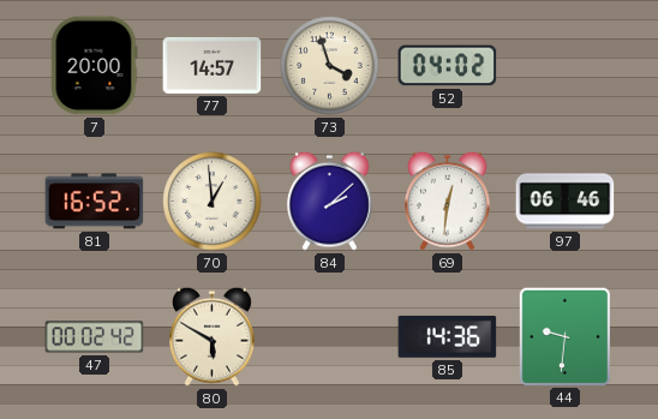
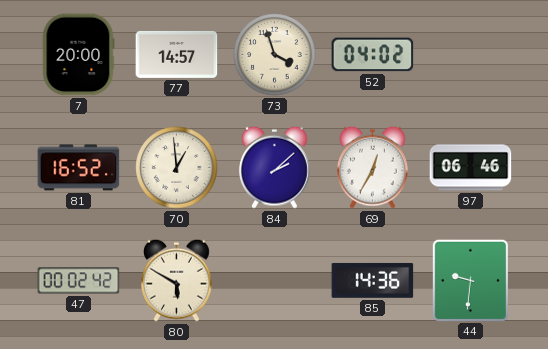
69: 12:31 -> 12:35 (373, 167)
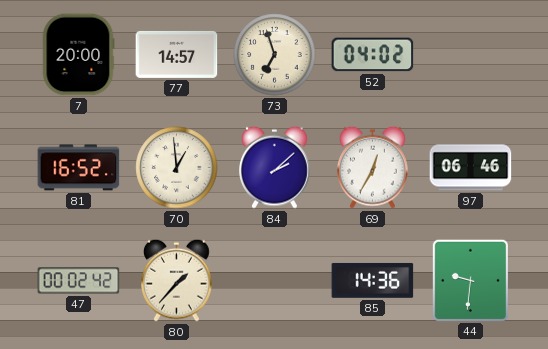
73: 3:57 -> 6:57 (275, 55)
80: 5:50 -> 1:37 (177, 280)
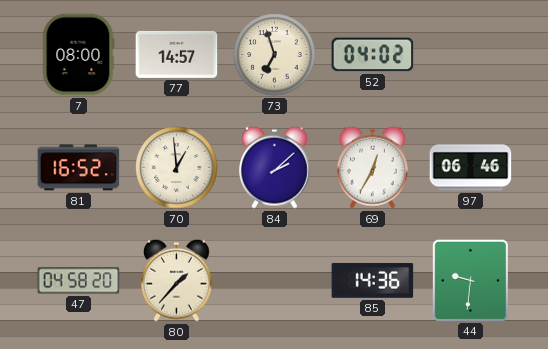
7: 20:00 -> 08:00 (78, 55)
47: 00:02 -> 04:58 (79, 281)
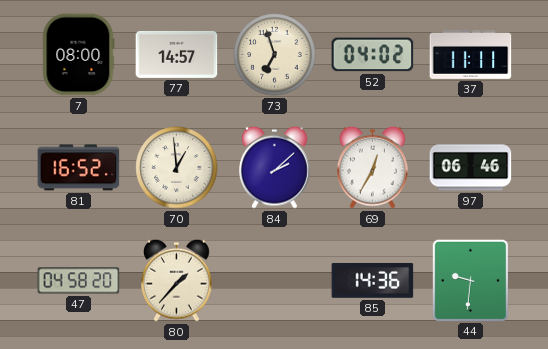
37: none -> 11:11 (471, 55)
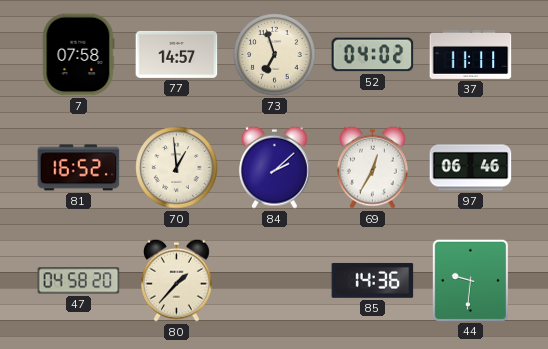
7: 08:00 -> 07:58 (78, 55)
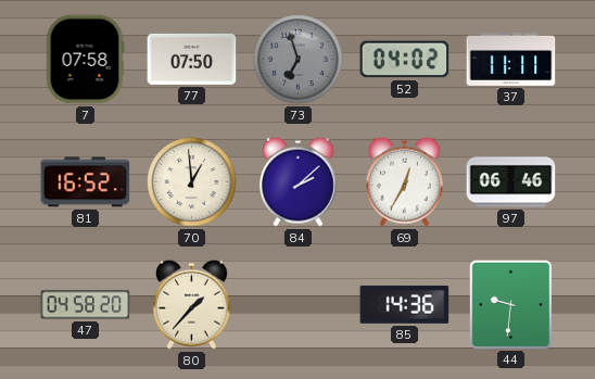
77: 14:57 -> 07:50 (192, 59)
73 dial: cream -> grey (299, 60)
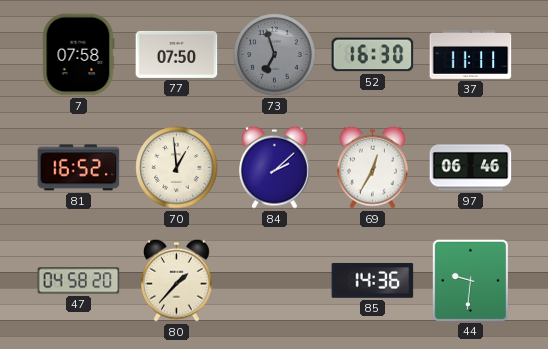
52: 04:02 -> 16:30 (373, 55)
